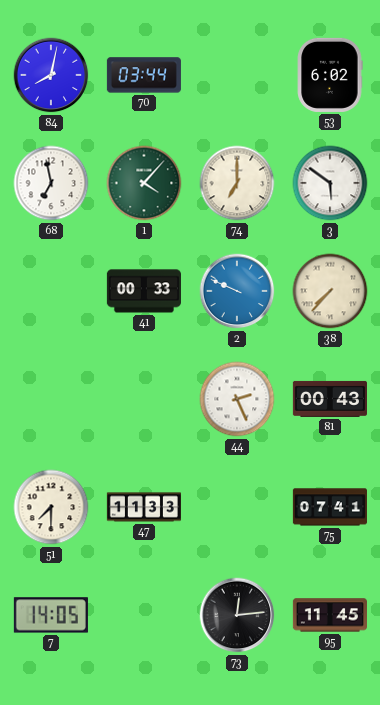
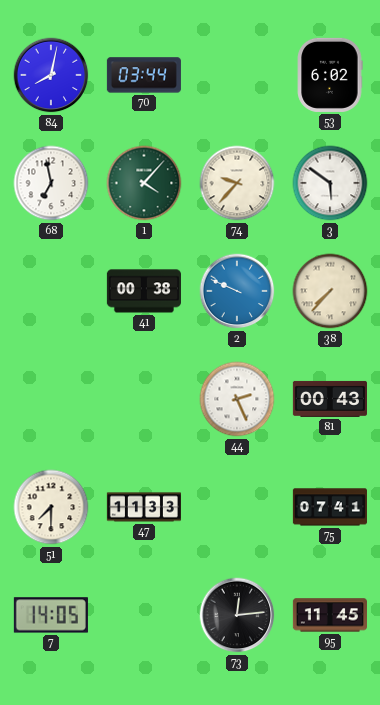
74: 7:00 -> 9:37 (237, 183)
41: 00:33 -> 00:38 (144, 291)
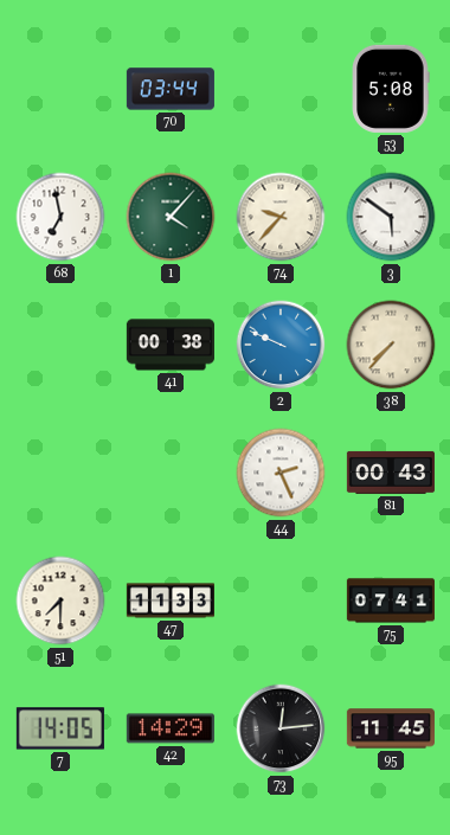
84: 8:02 -> none (51, 75)
53: 6:02 -> 5:08 (391, 89)
42: none -> 14:29 (171, 728)
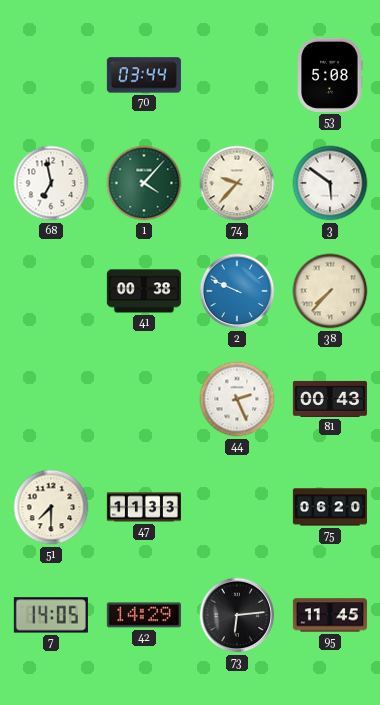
75: 07:41 -> 06:20 (330, 507)
73: 12:14 -> 6:14 (237, 615)
